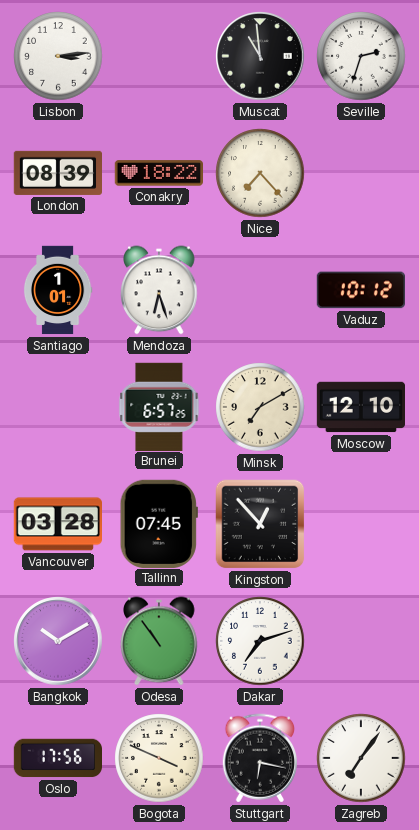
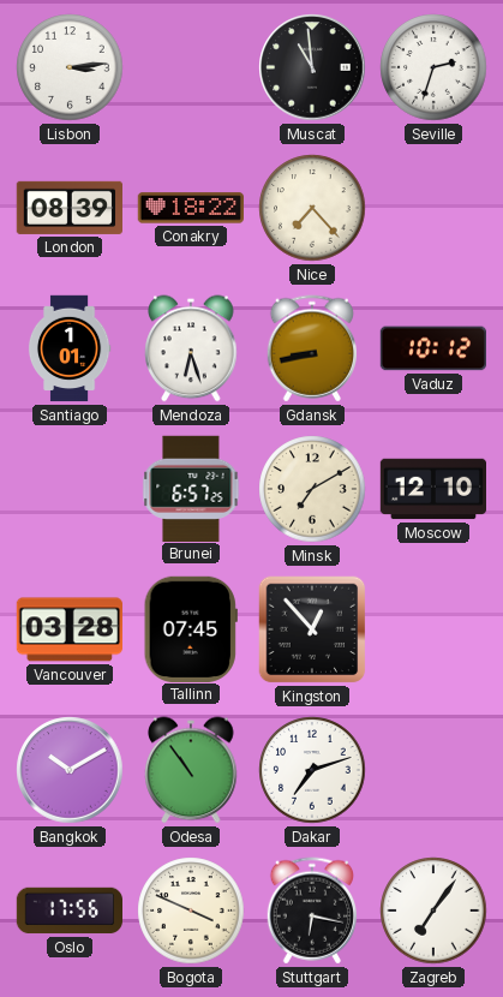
Gdansk: none -> 8:43 (311, 348)
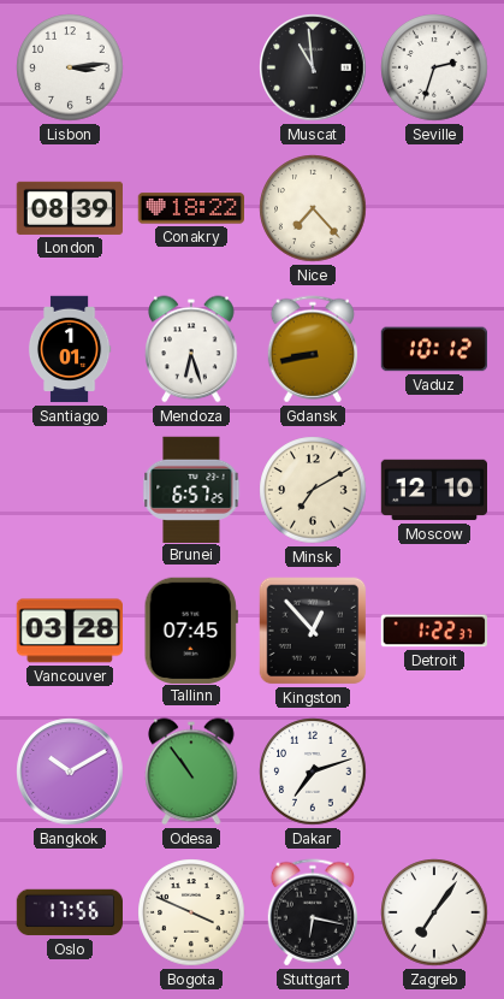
Detroit: none -> 1:22 (433, 631)
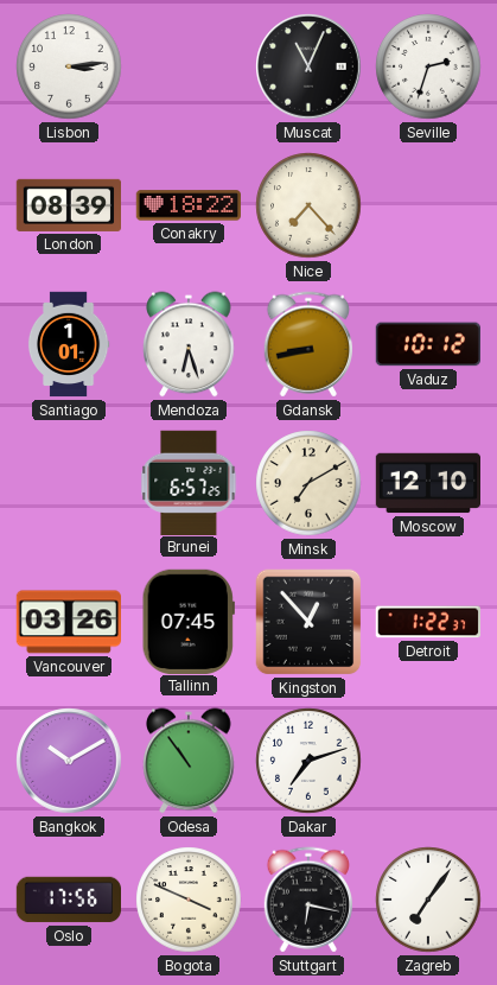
Muscat: 10:59 -> 11:04 (308, 66)
Vancouver: 03:28 -> 03:26 (68, 622)
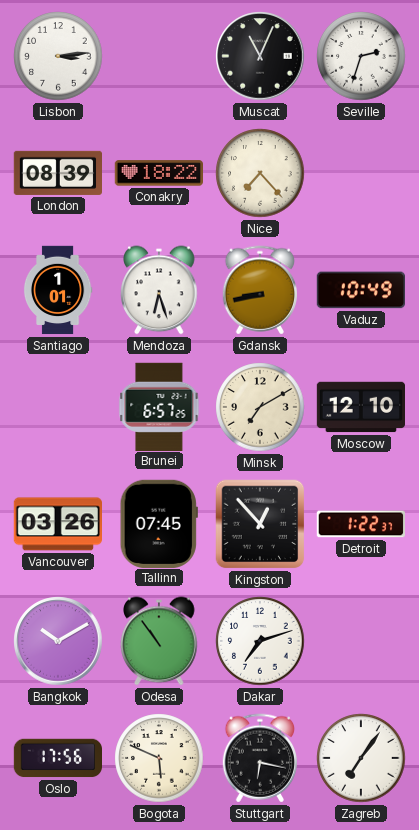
Vaduz: 10:12 -> 10:49 (360, 290)
Bogota: 3:49 -> 5:49 (159, 758)
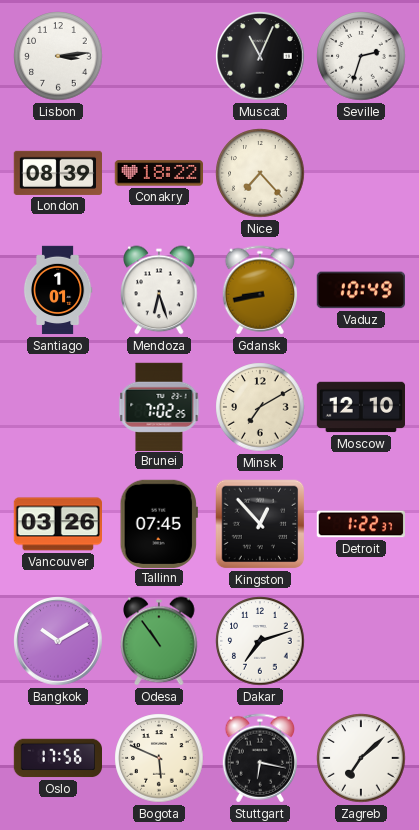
Brunei: 6:57 -> 7:02 (159, 406)
Zagreb: 7:06 -> 7:08 (361, 758)
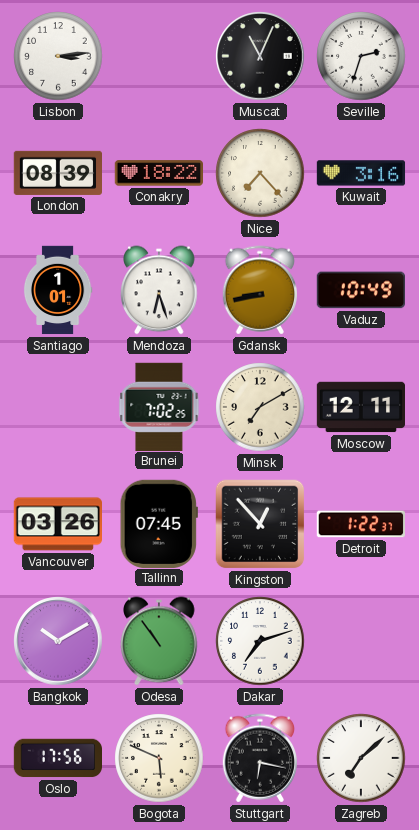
Kuwait: none -> 3:16 (361, 173)
Moscow: 12:10 -> 12:11 (360, 407)
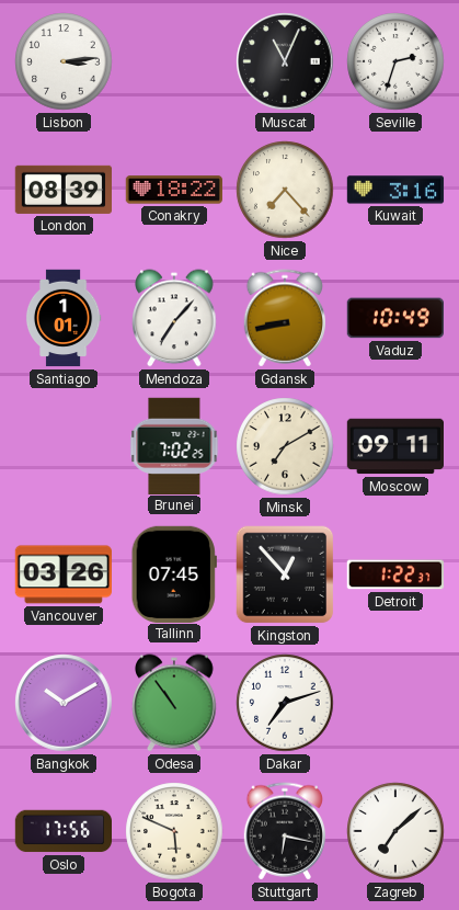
Mendoza: 6:27 -> 7:07 (174, 318)
Moscow: 12:11 -> 09:11 (394, 446)
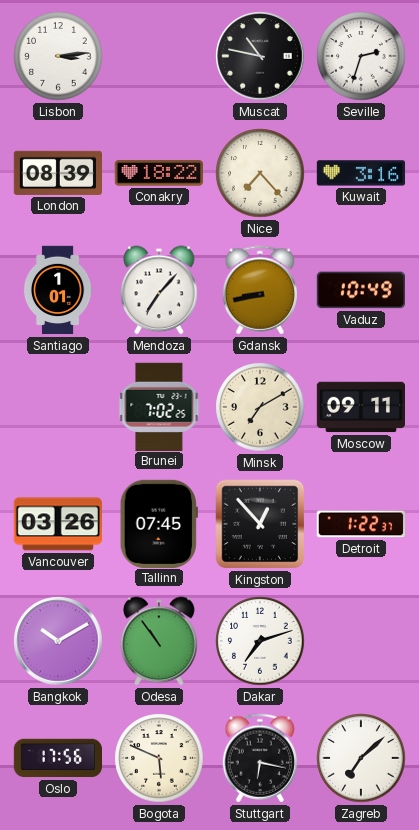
Muscat: 11:04 -> 10:47 (260, 56)
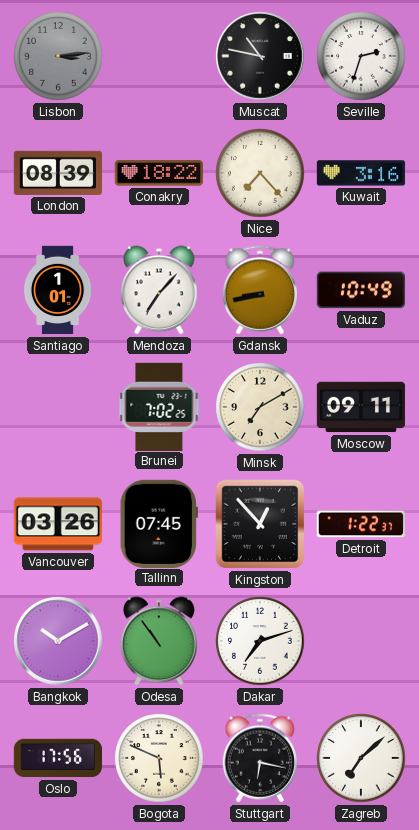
Lisbon dial: white -> grey (58, 56)
